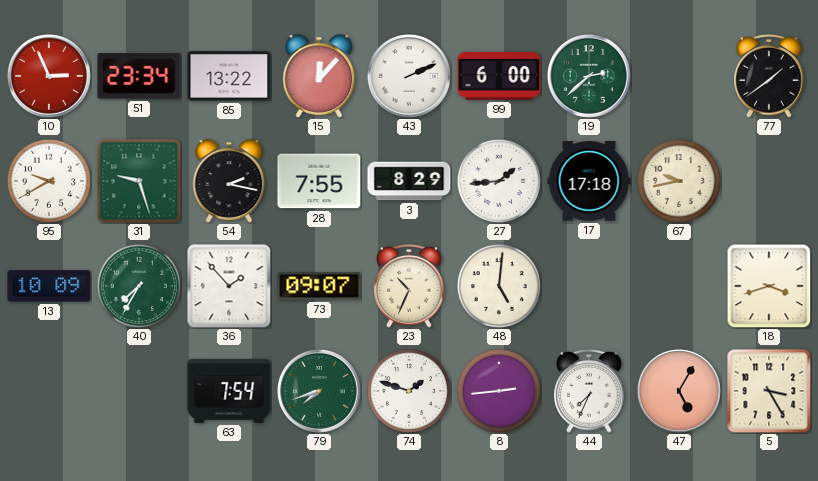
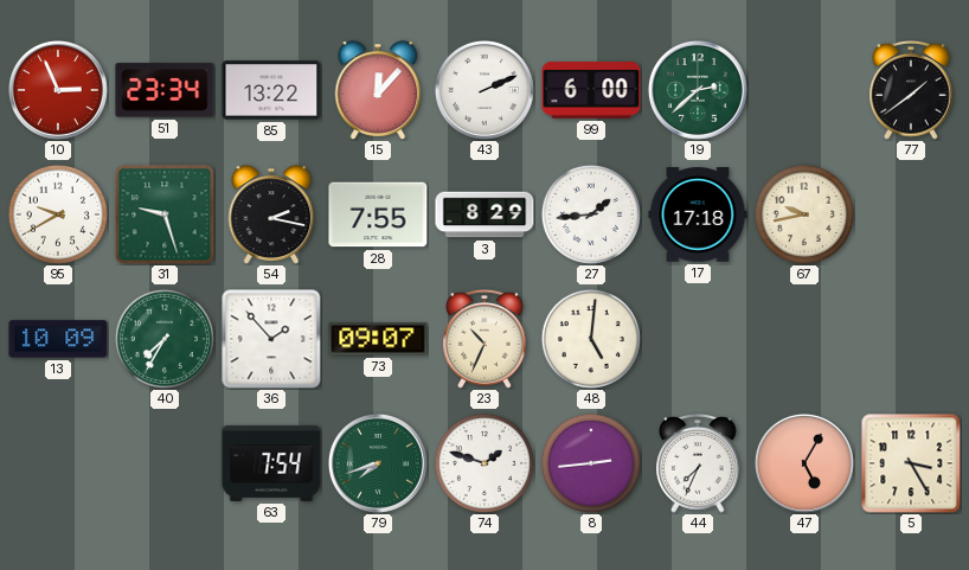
18: 3:42 -> none (769, 286)
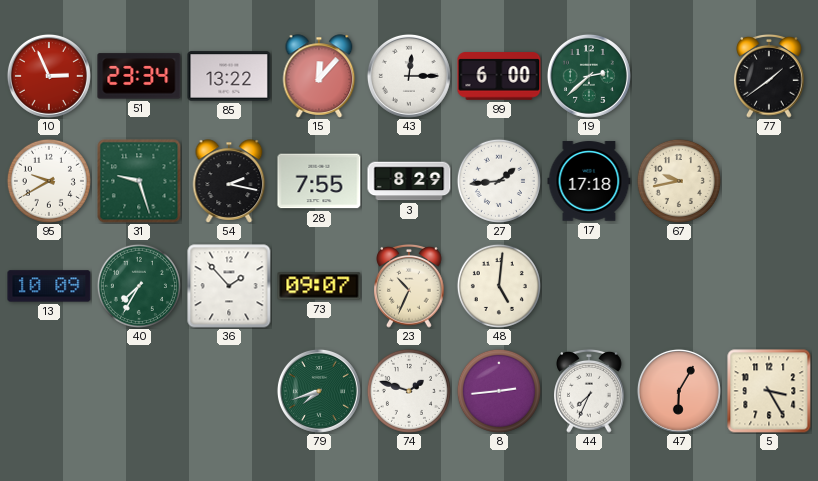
43: 2:11 -> 12:15 (409, 76)
63: 7:54 -> none (271, 463)
47: 5:05 -> 6:05 (679, 391)
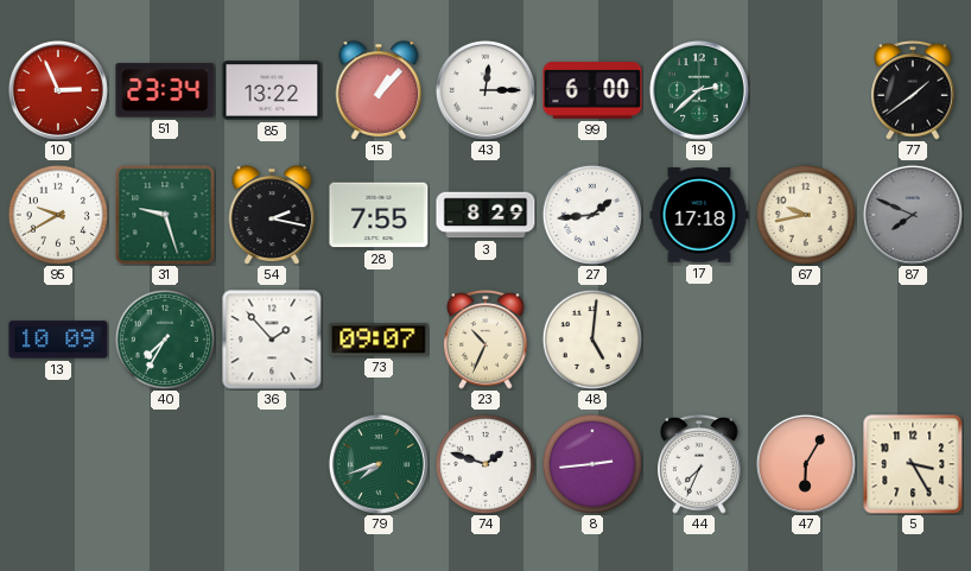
15: 12:07 -> 1:07 (379, 90)
87: none -> 7:49 (913, 215)
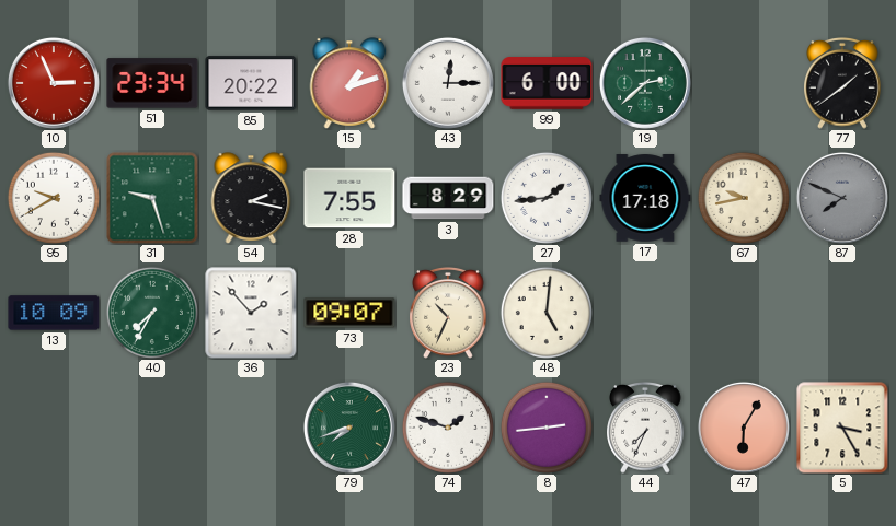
85: 13:22 -> 20:22 (251, 83)
15: 1:07 -> 1:12 (349, 83)
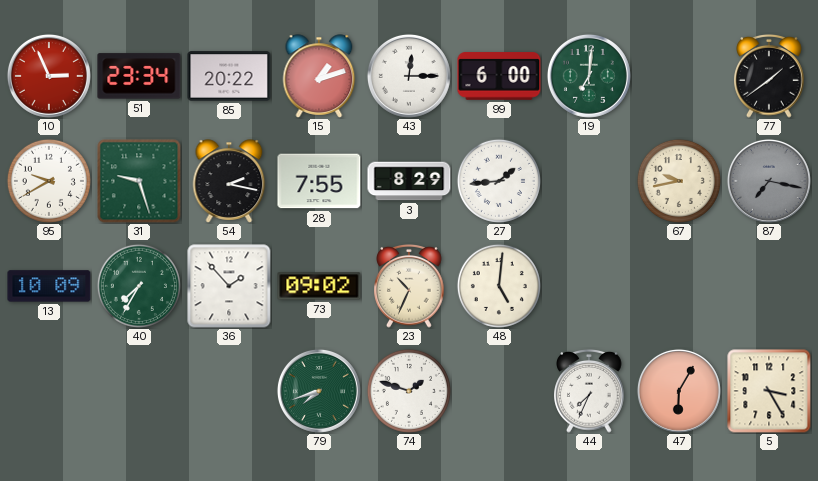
19: 2:38 -> 7:01 (589, 76)
17: 17:18 -> none (645, 198)
87: 7:49 -> 7:17 (769, 181)
73: 09:07 -> 09:02 (319, 286)
8: 2:44 -> none (547, 428)
